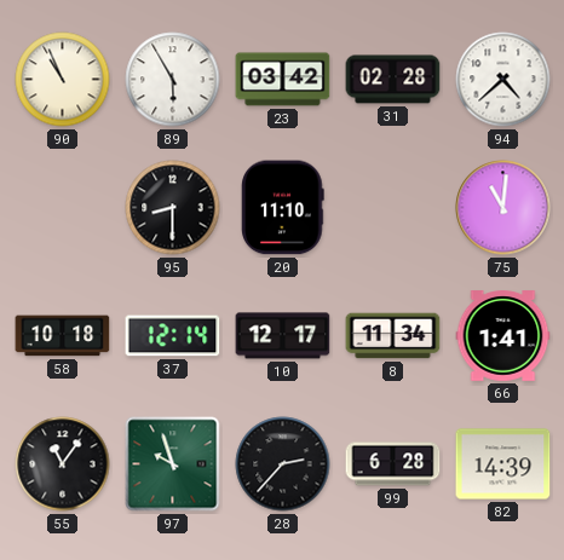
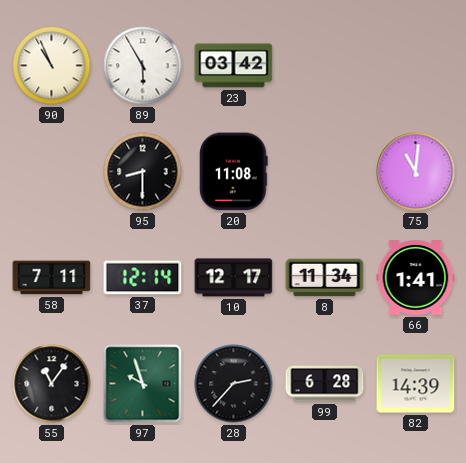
31: 02:28 -> none (393, 80)
94: 4:38 -> none (503, 80)
20: 11:10 -> 11:08 (234, 172)
58: 10:18 -> 7:11 (52, 278)
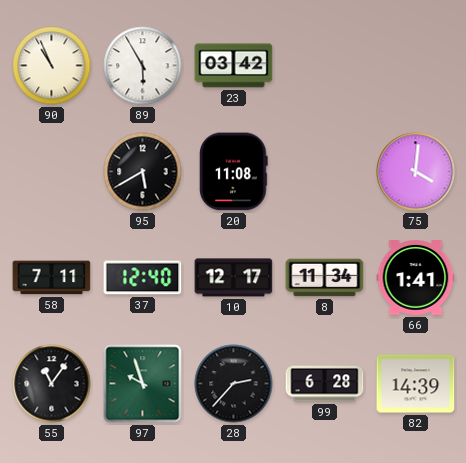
95: 8:30 -> 5:40 (143, 172)
75: 11:01 -> 4:01 (416, 172)
37: 12:14 -> 12:40 (143, 278)
